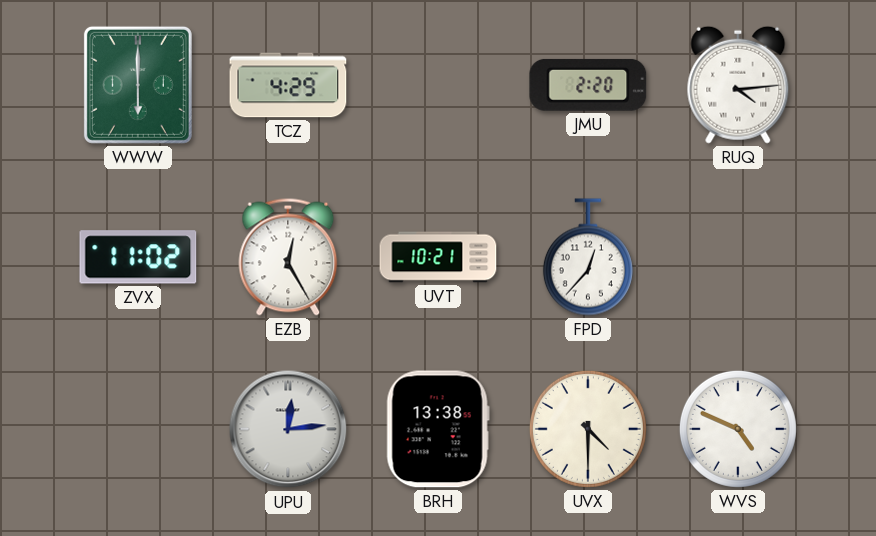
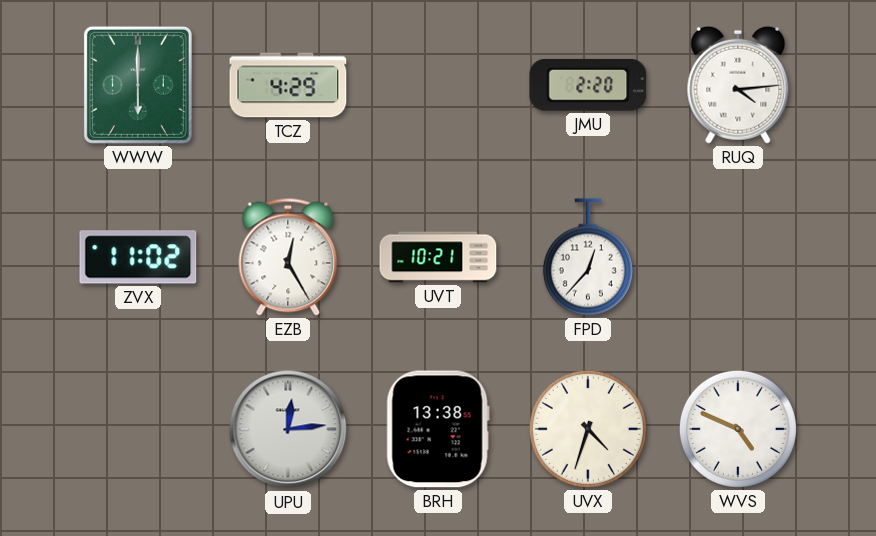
UVX: 4:30 -> 4:33 (588, 429)
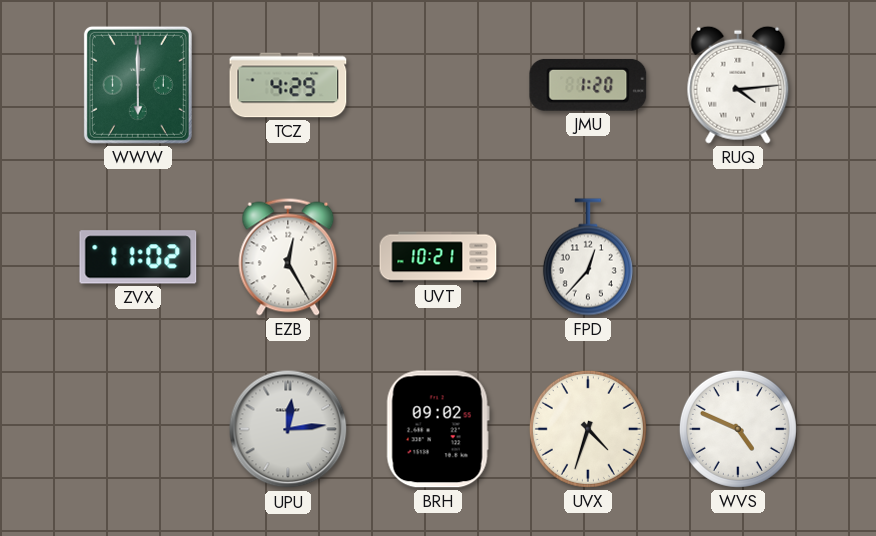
JMU: 2:20 -> 1:20 (588, 85)
BRH: 13:38 -> 09:02 (438, 429)
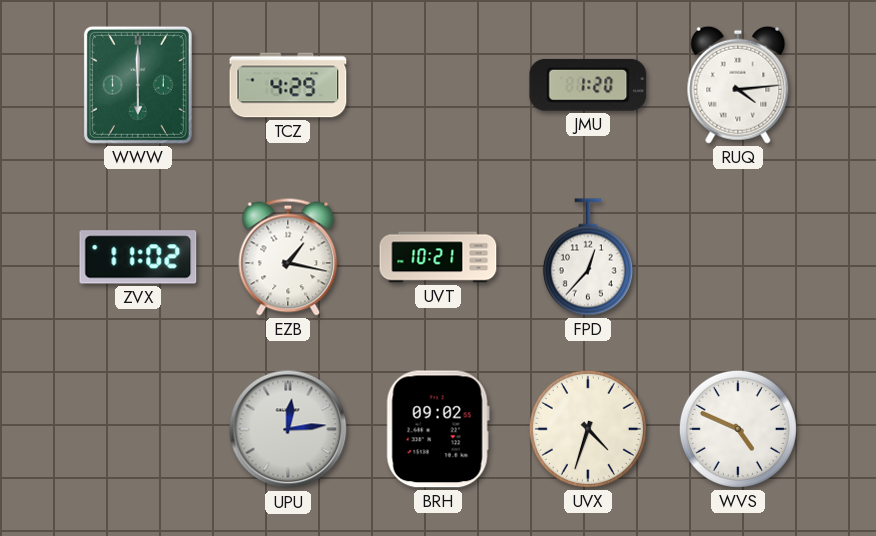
EZB: 12:25 -> 1:17 (288, 257)
